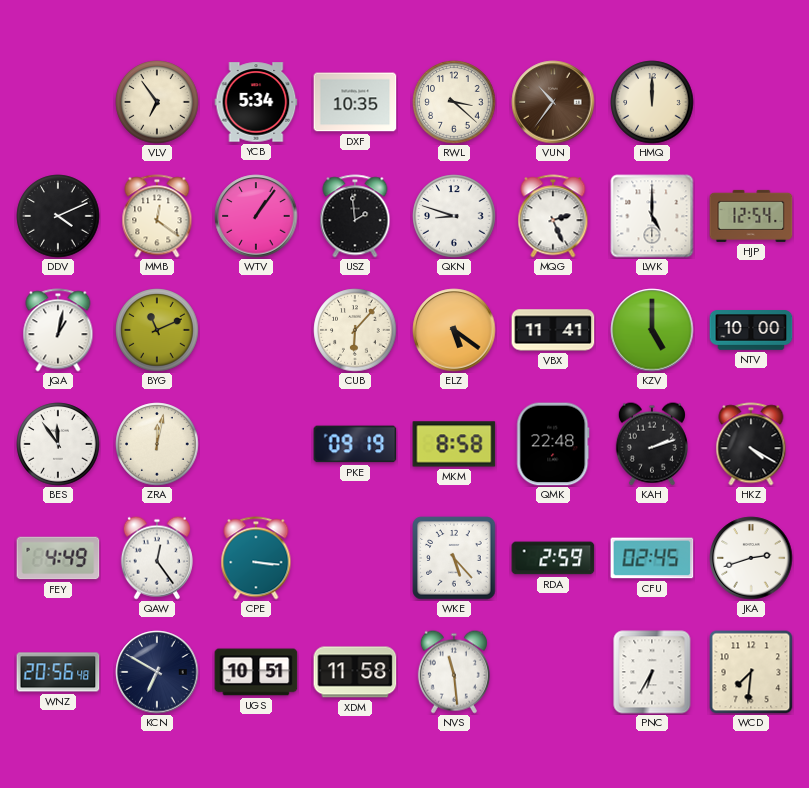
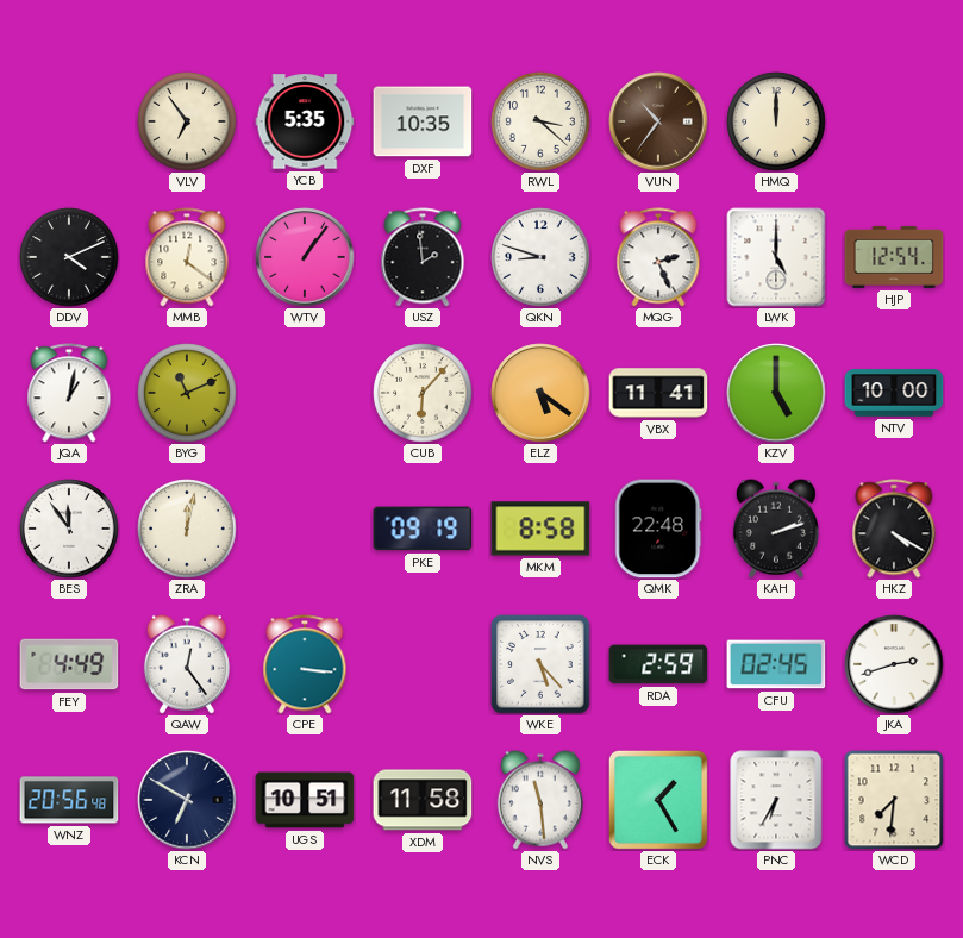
YCB: 5:34 -> 5:35 (305, 121)
ECK: none -> 1:25 (658, 800)
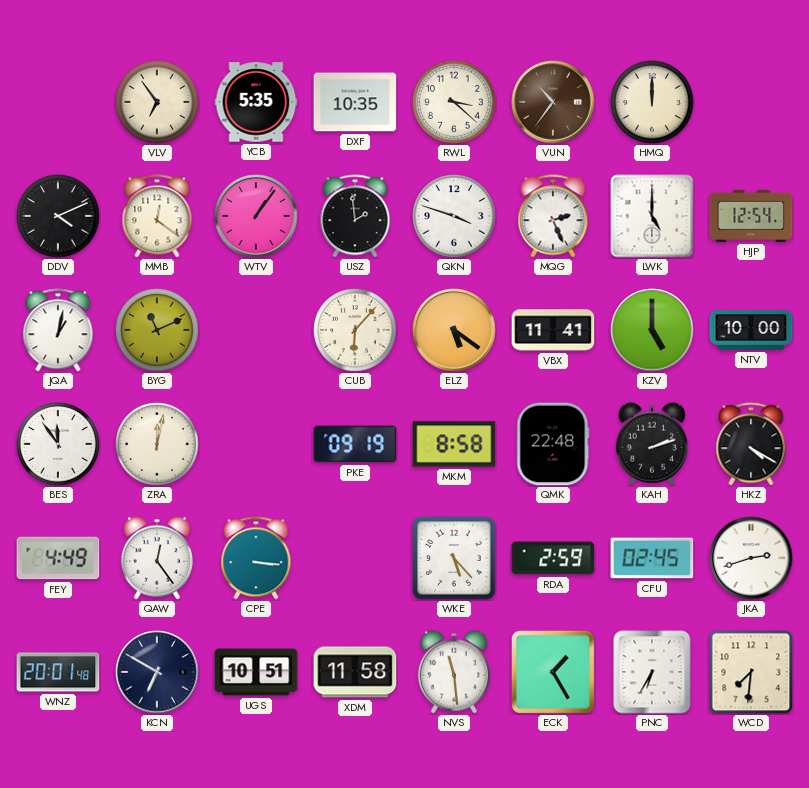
QKN: 8:48 -> 3:48 (454, 216)
WNZ: 20:56 -> 20:01 (58, 672)
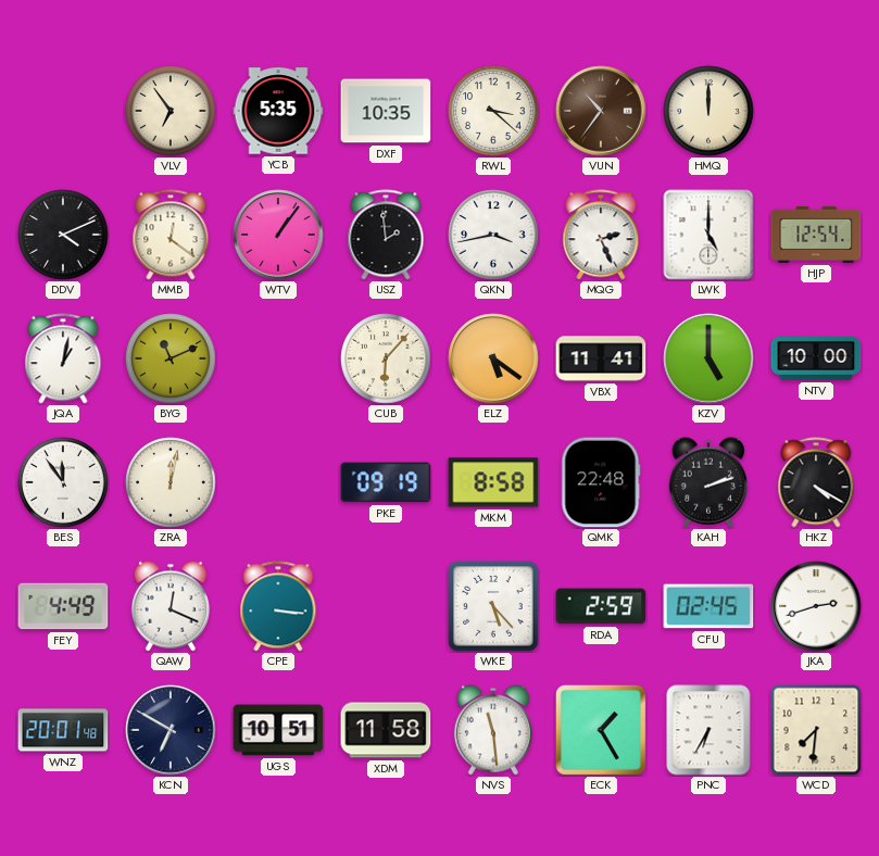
QKN: 3:48 -> 3:43 (493, 235)
QAW: 12:24 -> 12:19 (171, 606)
